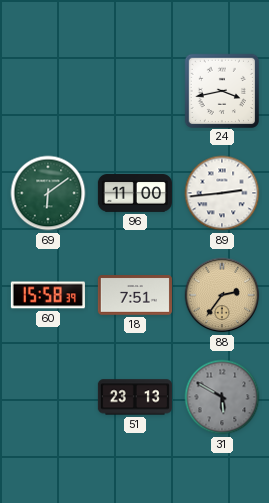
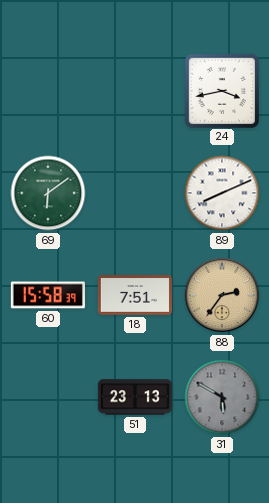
96: 11:00 -> none (135, 194)
89: 2:44 -> 8:11 (222, 193)
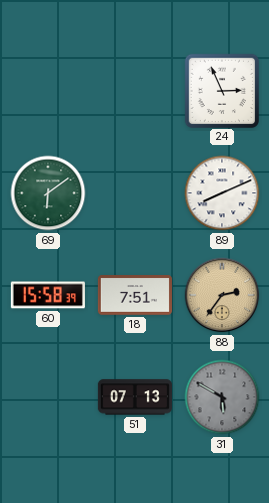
24: 3:43 -> 2:56 (221, 90)
51: 23:13 -> 07:13 (135, 397)
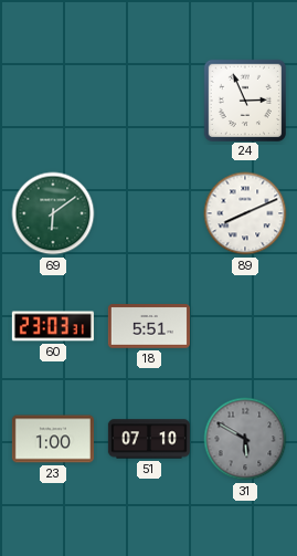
60: 15:58 -> 23:03 (53, 326)
18: 7:51 -> 5:51 (149, 326)
88: 2:36 -> none (222, 295)
23: none -> 1:00 (53, 439)
51: 07:13 -> 07:10 (149, 439)
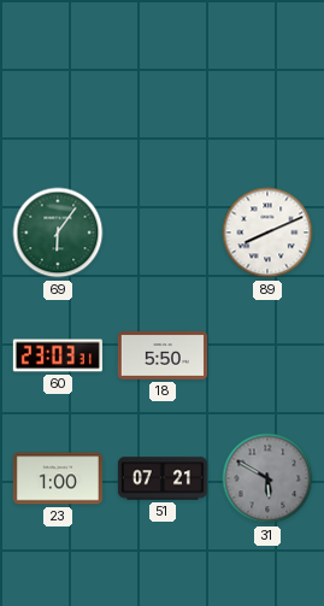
24: 2:56 -> none (244, 99)
69: 6:09 -> 6:06 (58, 233)
18: 5:51 -> 5:50 (163, 355)
51: 07:10 -> 07:21 (163, 478)
